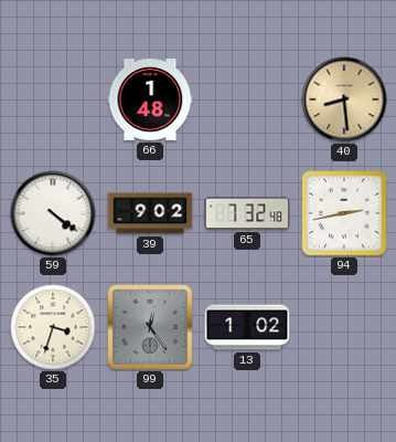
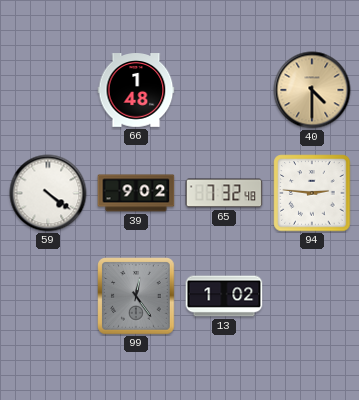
40: 8:29 -> 4:30 (312, 90)
94: 2:43 -> 2:46 (312, 193)
35: 3:33 -> none (53, 327)
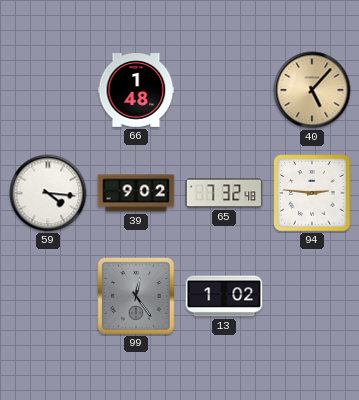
40: 4:30 -> 5:07 (312, 90)
59: 4:21 -> 4:16 (48, 193)
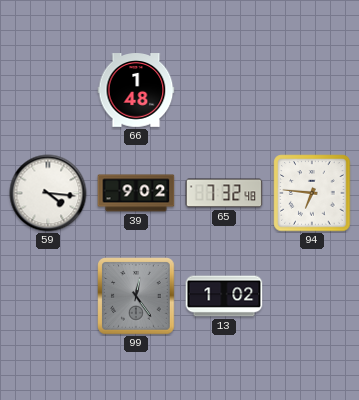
40: 5:07 -> none (312, 90)
94: 2:46 -> 6:46 (312, 193)
